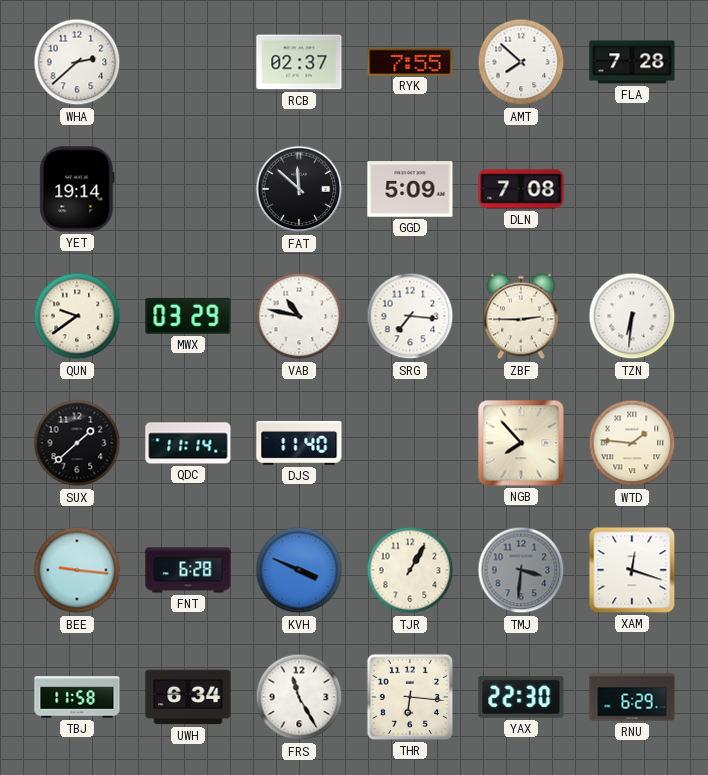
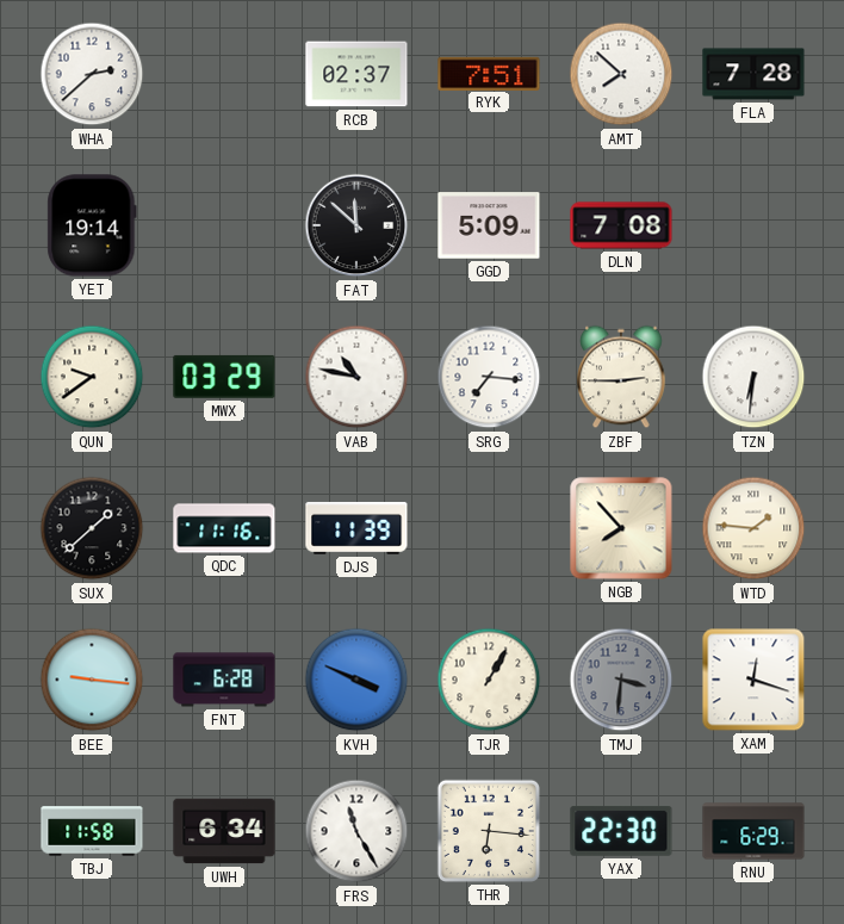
RYK: 7:55 -> 7:51 (489, 73)
QDC: 11:14 -> 11:16 (224, 528)
DJS: 11:40 -> 11:39 (356, 528)
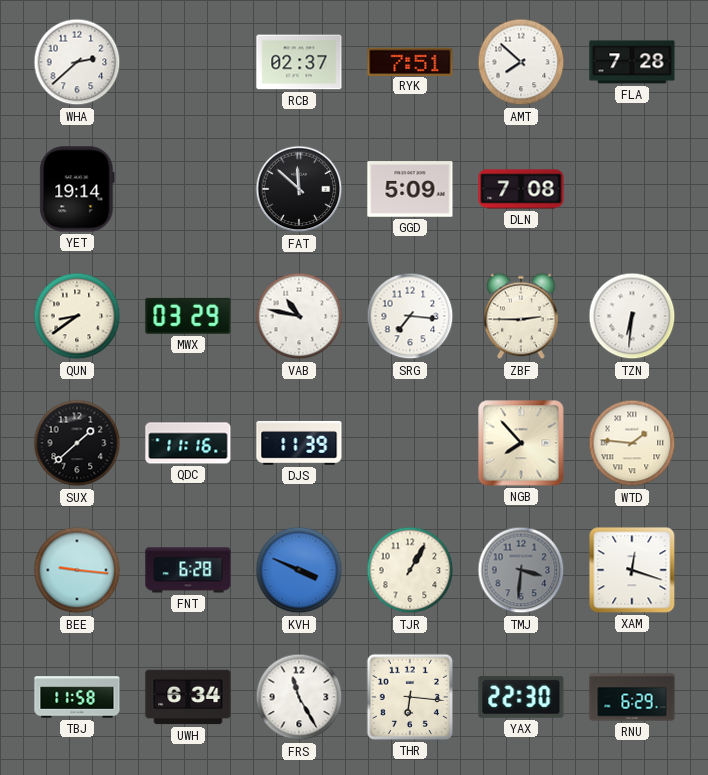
QUN: 9:39 -> 8:39 (77, 316)
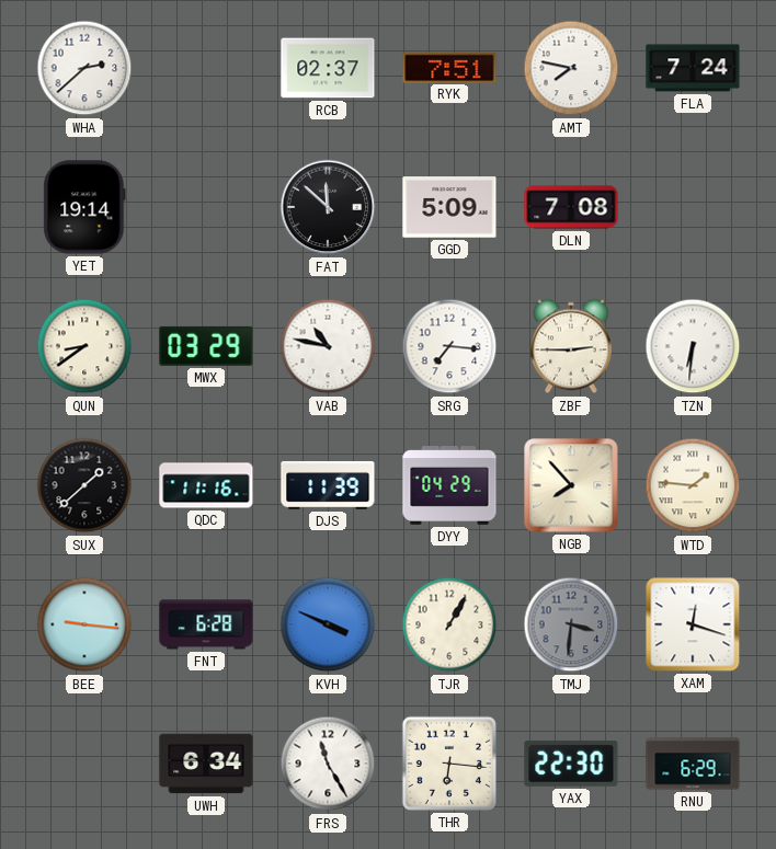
AMT: 7:52 -> 7:47 (571, 68)
FLA: 7:28 -> 7:24 (693, 68)
DYY: none -> 04:29 (449, 486)
TBJ: 11:58 -> none (77, 697)
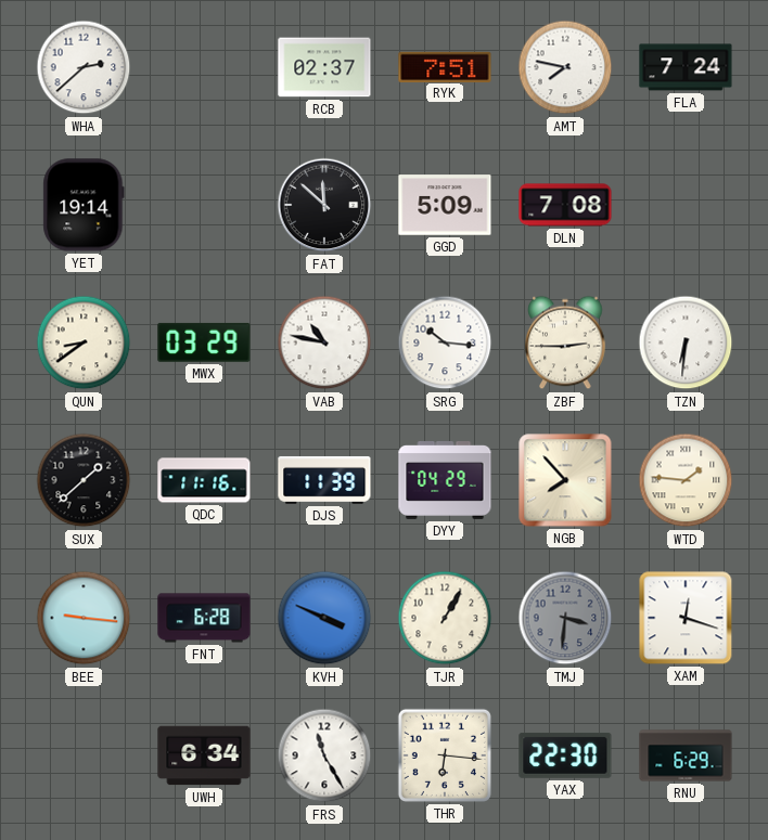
SRG: 7:16 -> 10:16 (445, 343)
